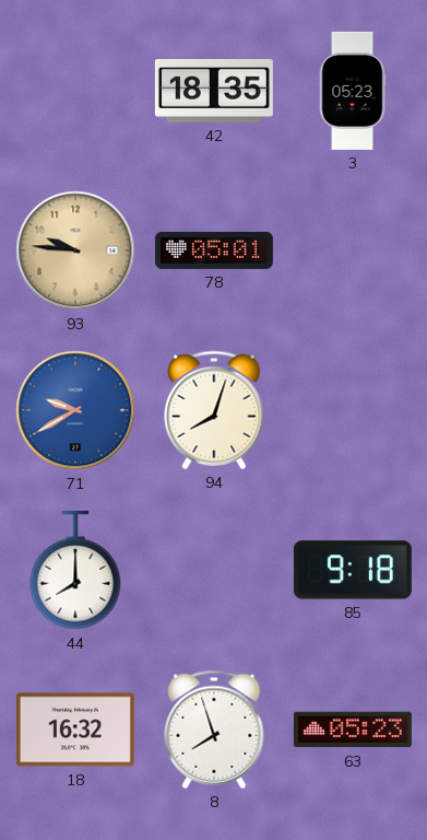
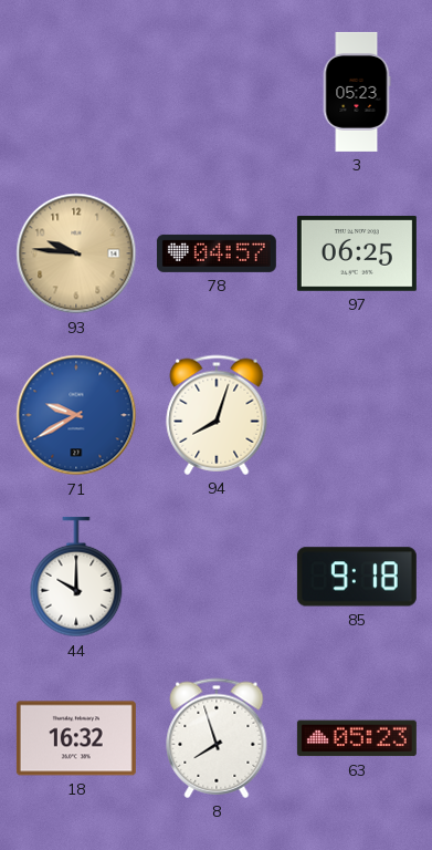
42: 18:35 -> none (214, 91)
78: 05:01 -> 04:57 (217, 253)
97: none -> 06:25 (357, 253)
44: 8:00 -> 10:00 (76, 577)
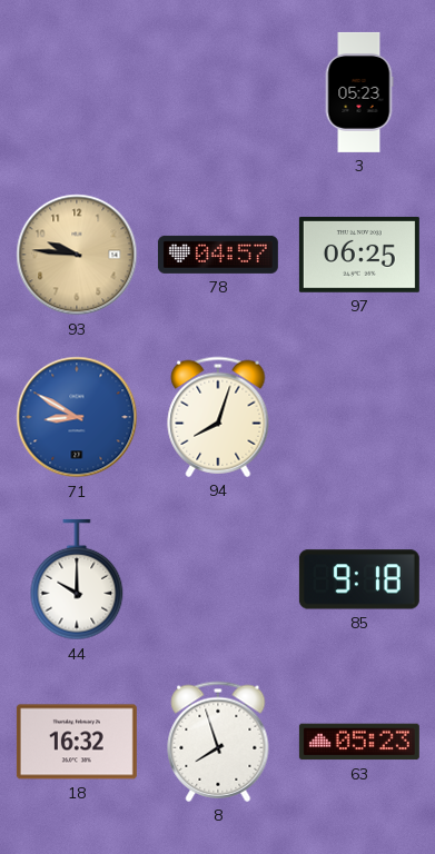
71: 9:40 -> 8:50 (77, 417)
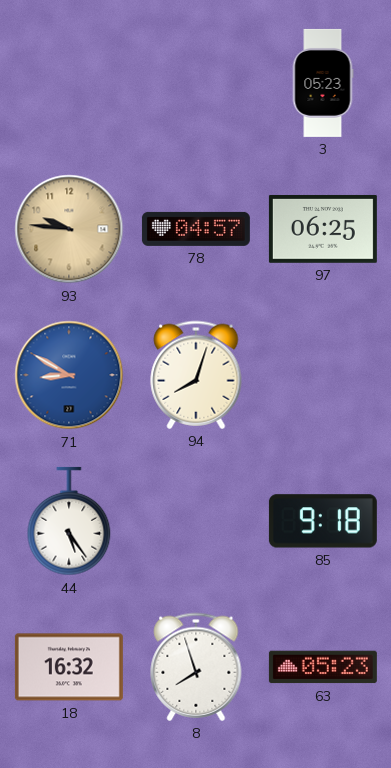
44: 10:00 -> 5:24 (69, 521)
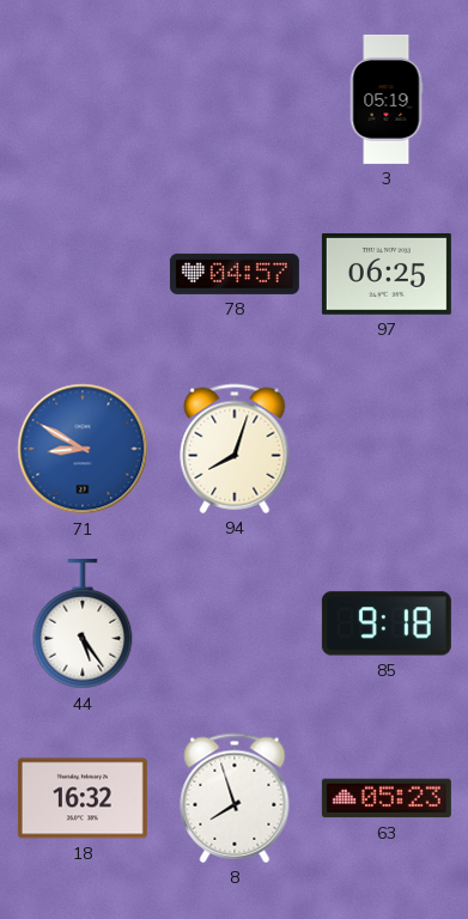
3: 05:23 -> 05:19 (387, 99)
93: 9:46 -> none (69, 229)
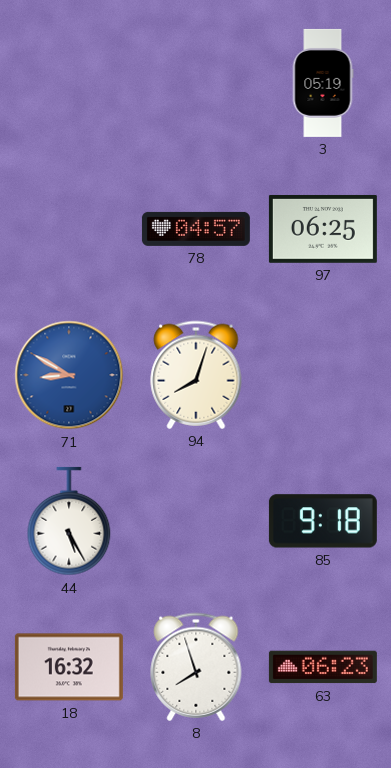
44: 5:24 -> 5:25 (69, 521)
63: 05:23 -> 06:23 (323, 667)
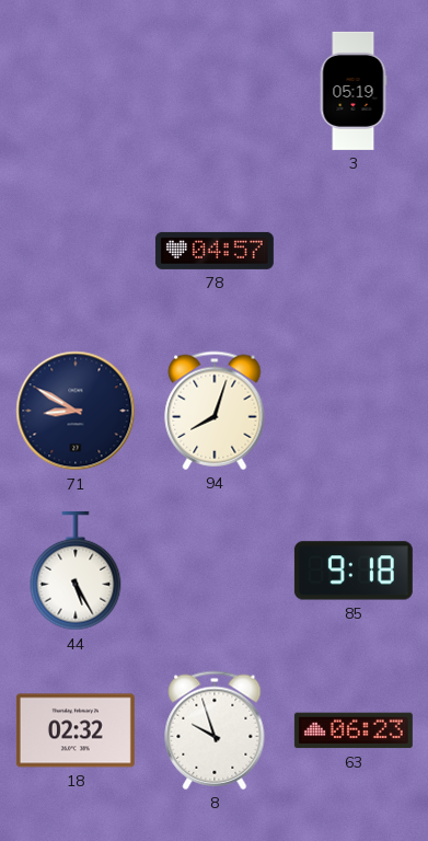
97: 06:25 -> none (323, 229)
71 dial: blue -> navy (76, 411)
18: 16:32 -> 02:32 (76, 730)
8: 7:57 -> 9:57 (215, 730)
